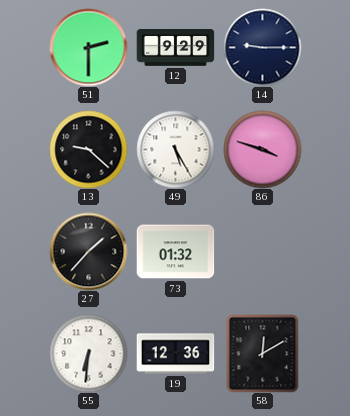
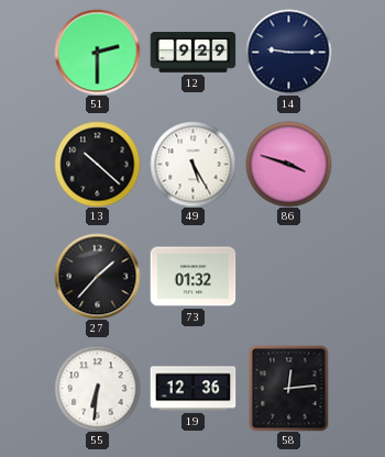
13: 9:22 -> 10:22 (97, 164)
58: 12:10 -> 12:14 (289, 388)
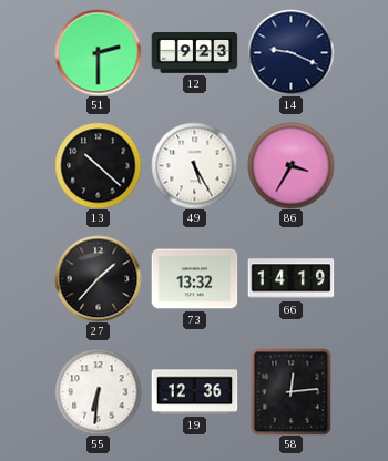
12: 9:29 -> 9:23 (194, 53)
14: 9:15 -> 9:19 (290, 52)
86: 3:48 -> 3:35 (290, 165)
73: 01:32 -> 13:32 (194, 279)
66: none -> 14:19 (290, 279)
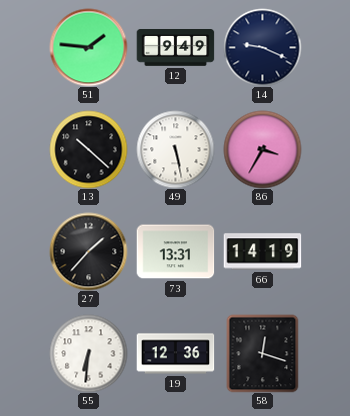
51: 2:30 -> 1:46 (88, 47)
12: 9:23 -> 9:49 (175, 48)
49: 5:25 -> 5:28 (175, 149)
73: 13:32 -> 13:31 (175, 252)
58: 12:14 -> 12:18 (263, 353)
